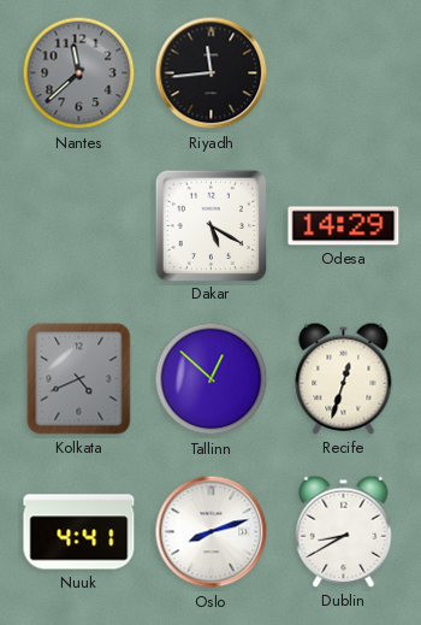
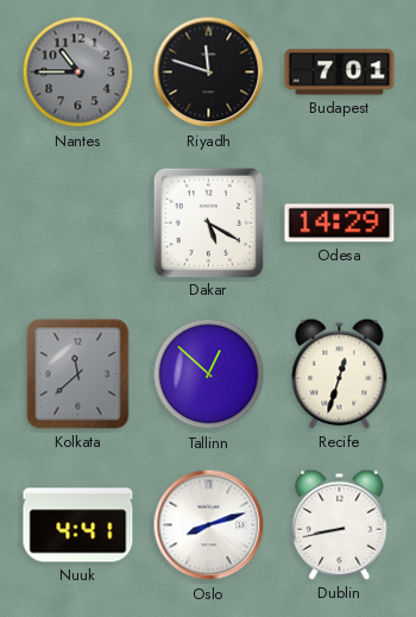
Nantes: 11:38 -> 10:45 (78, 73)
Riyadh: 11:44 -> 11:48 (209, 73)
Budapest: none -> 7:01 (340, 73)
Kolkata: 4:41 -> 11:38 (78, 374)
Dublin: 8:40 -> 8:43 (340, 524)
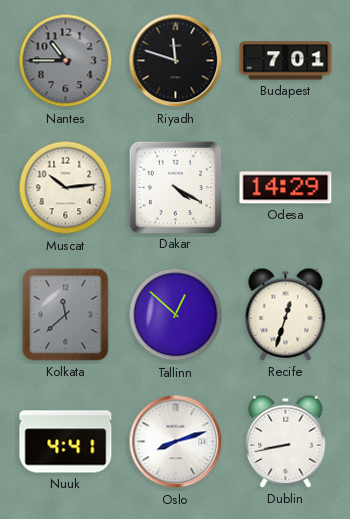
Muscat: none -> 10:14 (66, 188)
Dakar: 5:20 -> 4:20 (175, 187)
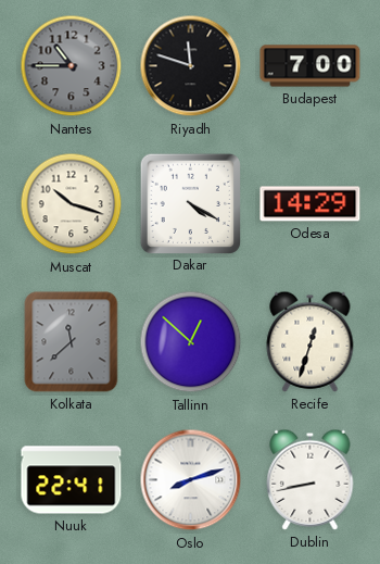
Budapest: 7:01 -> 7:00 (311, 66)
Muscat: 10:14 -> 10:18 (72, 204)
Nuuk: 4:41 -> 22:41 (72, 480)
